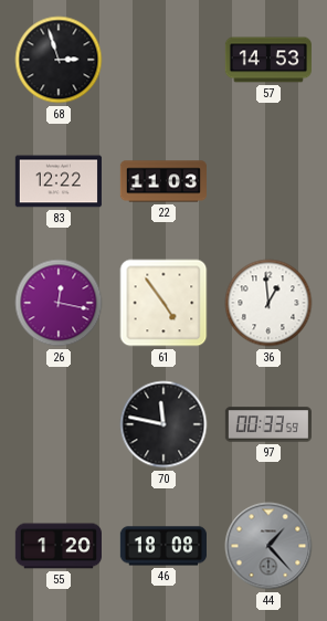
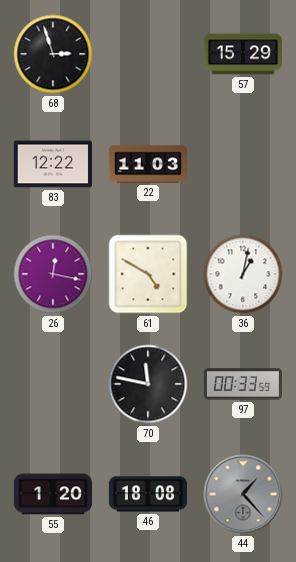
57: 14:53 -> 15:29 (243, 54)
61: 4:54 -> 4:50 (148, 274)
36: 12:59 -> 1:02 (243, 274)
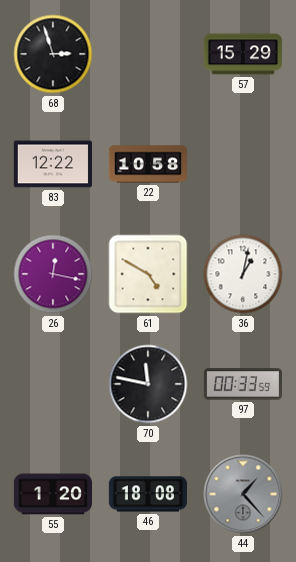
22: 11:03 -> 10:58 (147, 164)
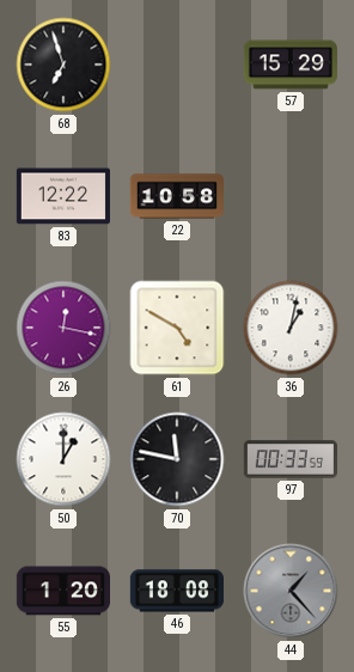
68: 2:57 -> 6:57 (63, 65)
50: none -> 1:00 (63, 459)
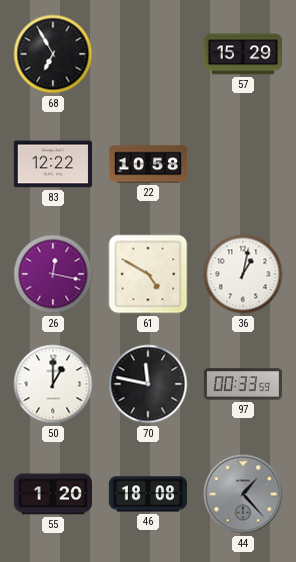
68: 6:57 -> 6:55 (53, 54)
